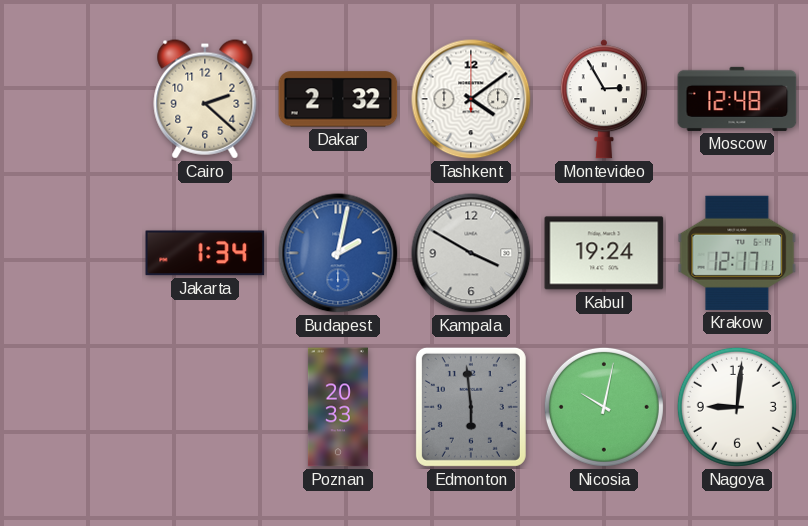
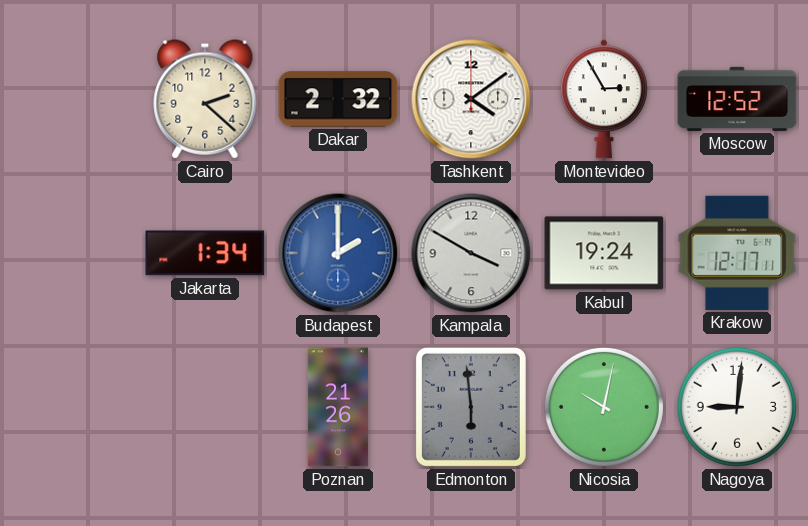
Moscow: 12:48 -> 12:52 (737, 99)
Budapest: 2:02 -> 2:00 (338, 253)
Poznan: 20:33 -> 21:26 (338, 407)
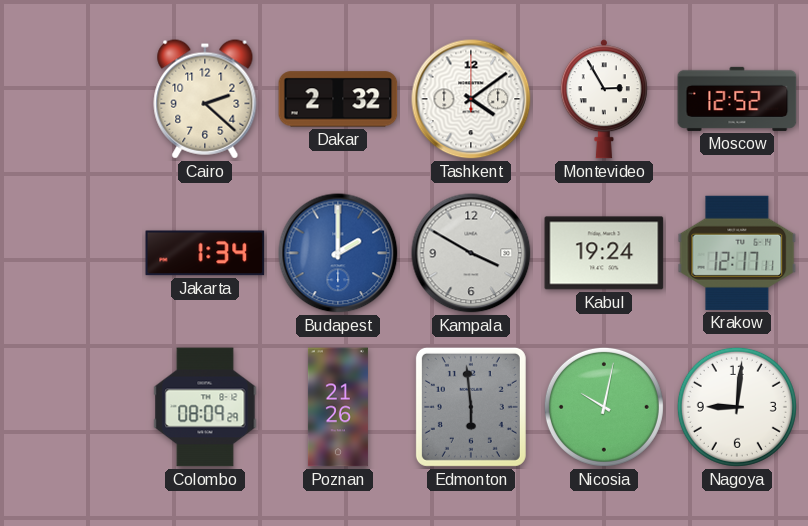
Colombo: none -> 08:09 (205, 407)
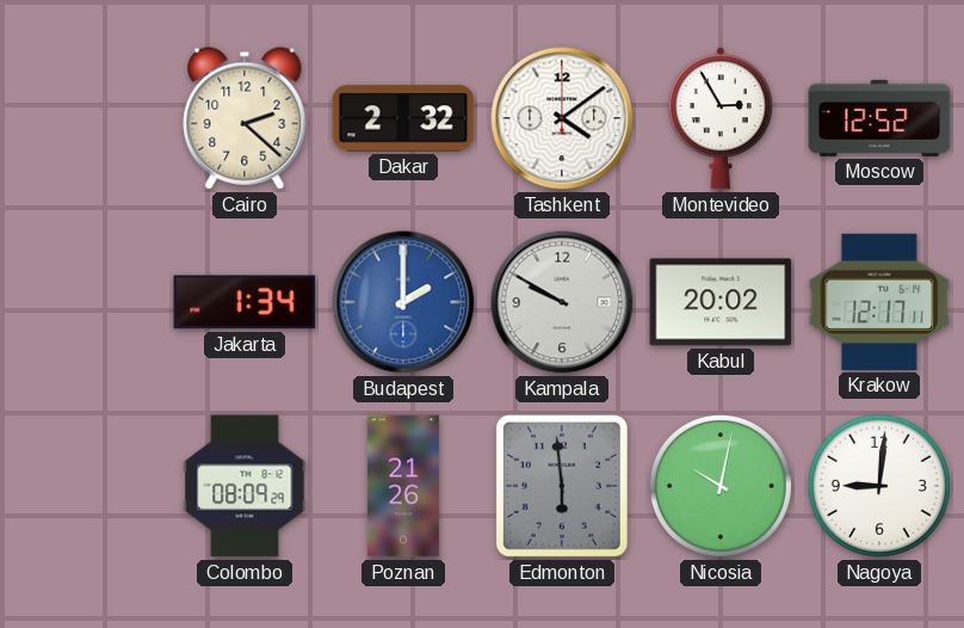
Kampala: 3:50 -> 9:50 (562, 302)
Kabul: 19:24 -> 20:02 (721, 302)
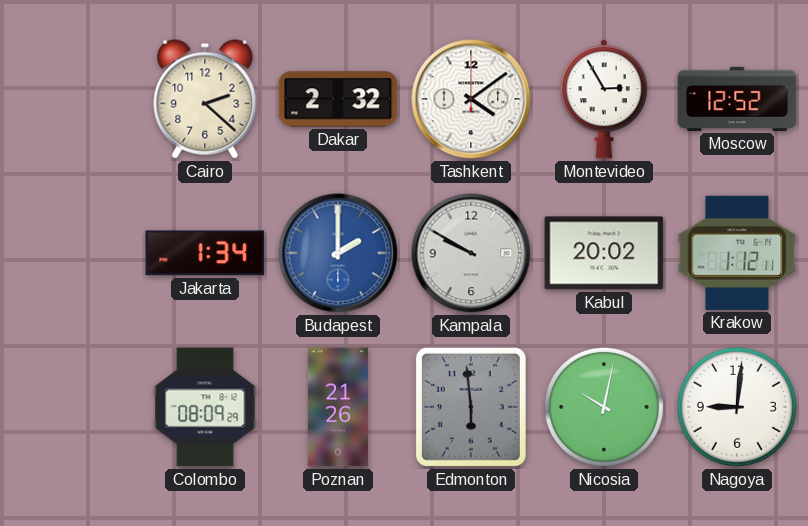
Krakow: 12:17 -> 1:12 (737, 253)
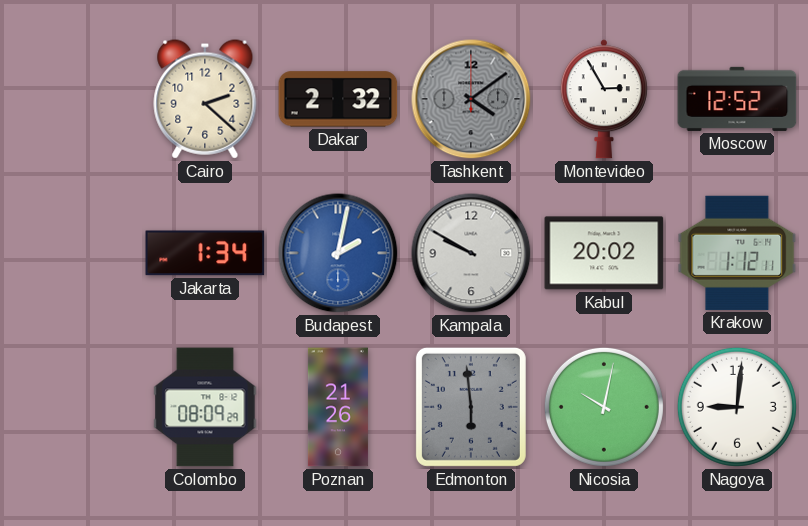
Tashkent dial: white -> grey (471, 99)
Budapest: 2:00 -> 2:02 (338, 253)
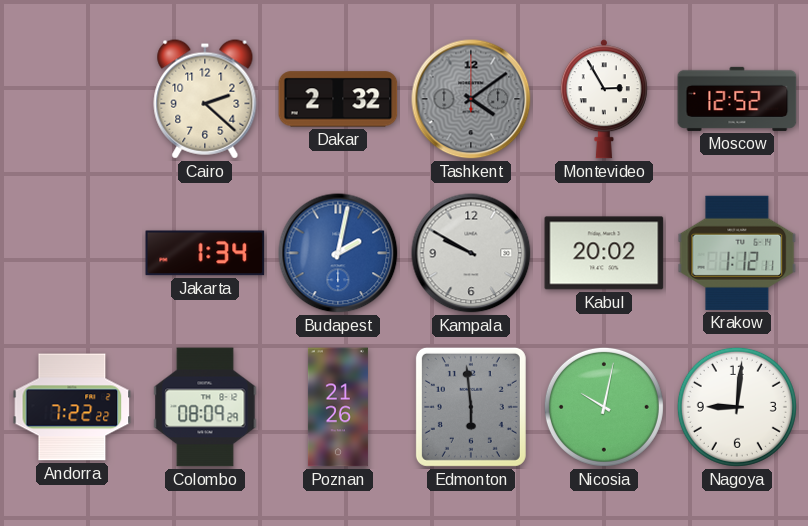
Andorra: none -> 7:22 (72, 407)
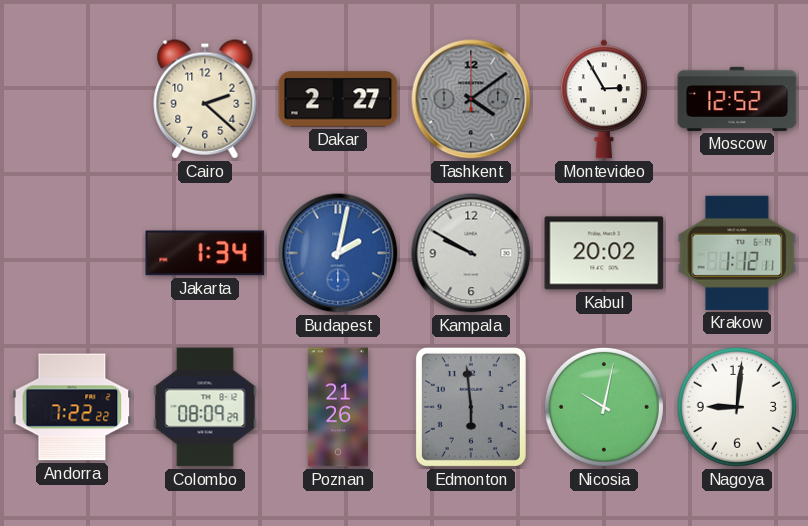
Dakar: 2:32 -> 2:27 (338, 99)
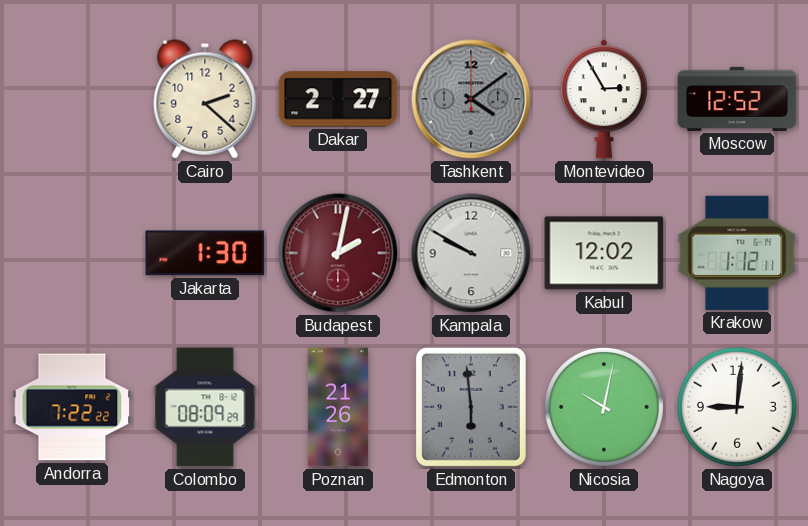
Jakarta: 1:34 -> 1:30 (205, 253)
Budapest dial: blue -> burgundy (338, 253)
Kabul: 20:02 -> 12:02 (604, 253)
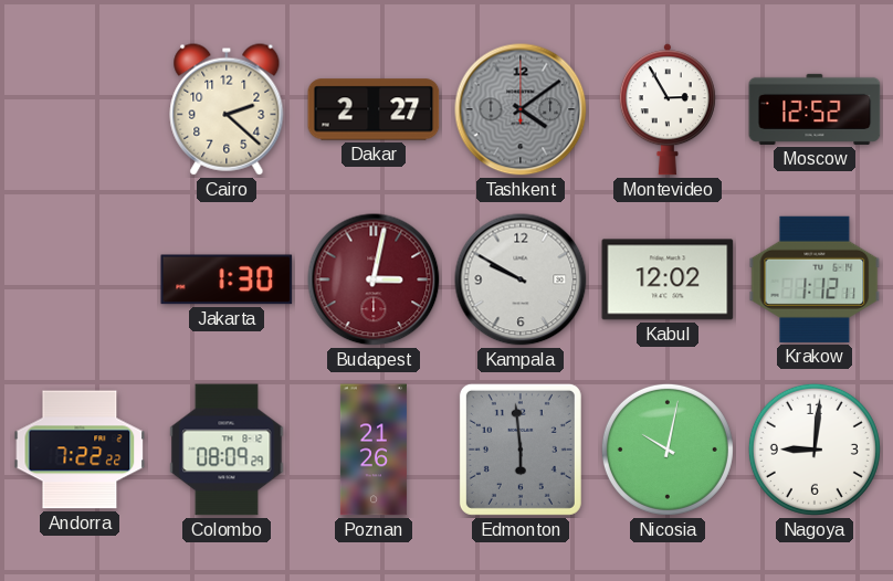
Budapest: 2:02 -> 3:02 (374, 279)
